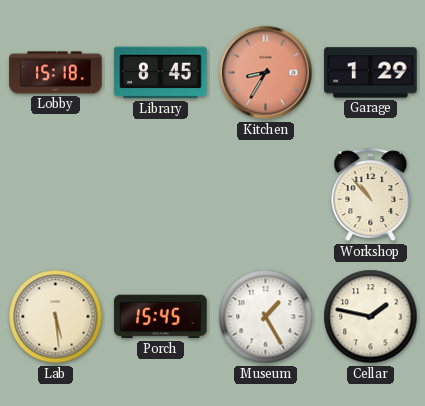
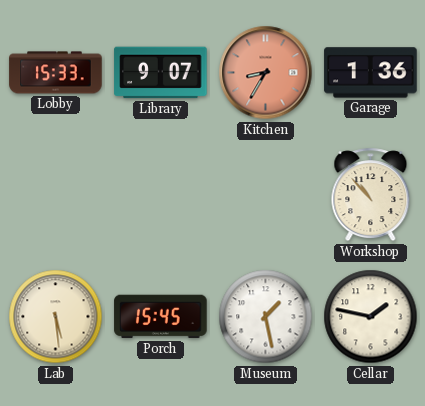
Lobby: 15:18 -> 15:33 (56, 73)
Library: 8:45 -> 9:07 (161, 73)
Garage: 1:29 -> 1:36 (371, 73)
Museum: 1:25 -> 1:28 (266, 317)
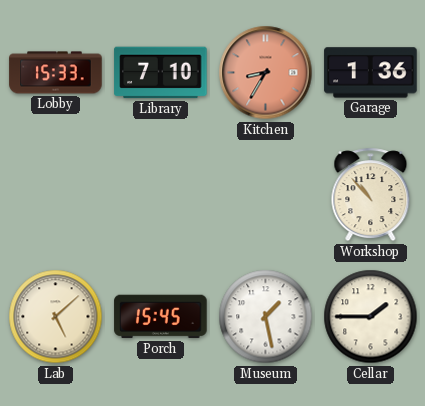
Library: 9:07 -> 7:10 (161, 73)
Lab: 5:29 -> 5:08 (56, 317)
Cellar: 1:47 -> 1:45 (371, 317)
